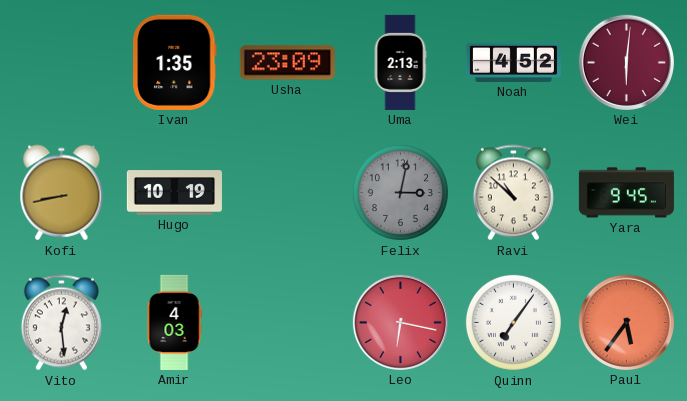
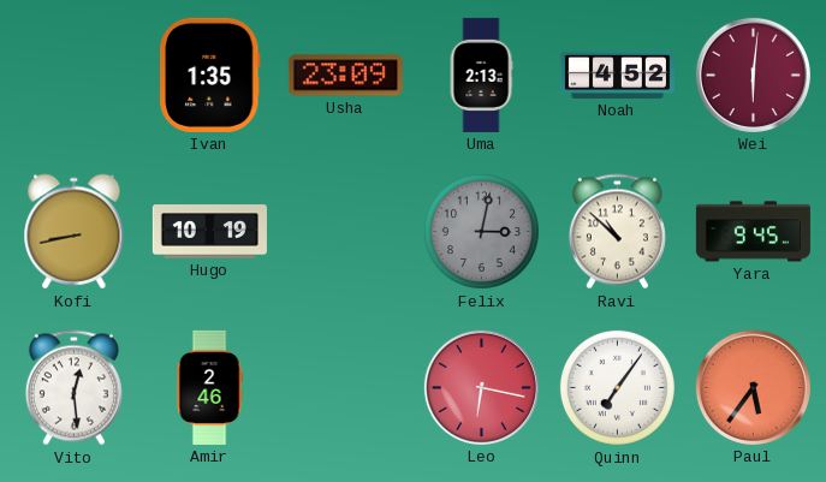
Amir: 4:03 -> 2:46 (209, 387)
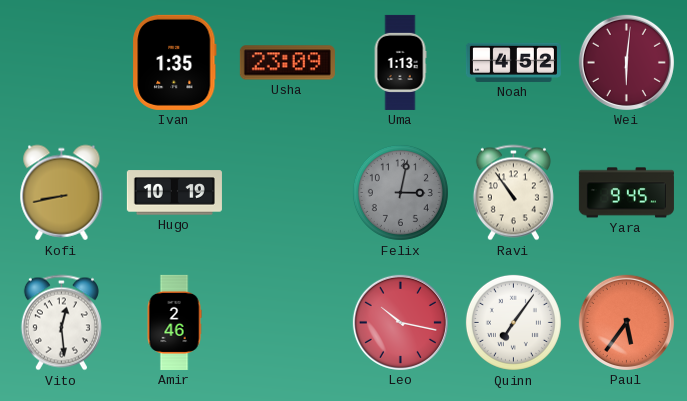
Uma: 2:13 -> 1:13 (400, 62)
Ravi: 10:52 -> 10:54 (513, 193)
Leo: 6:17 -> 10:17 (400, 322)
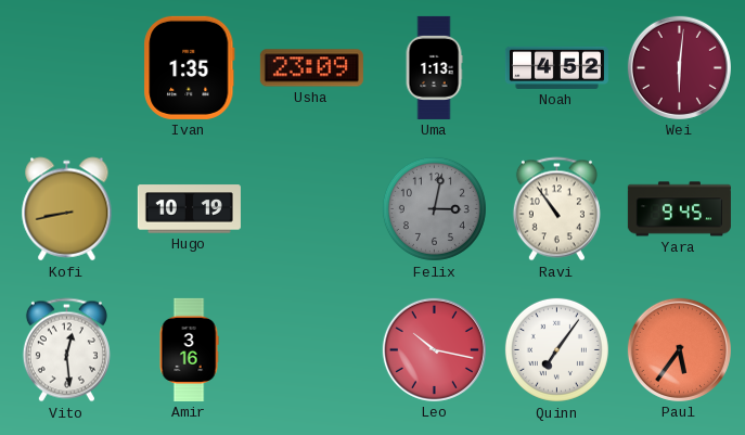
Amir: 2:46 -> 3:16 (189, 349)
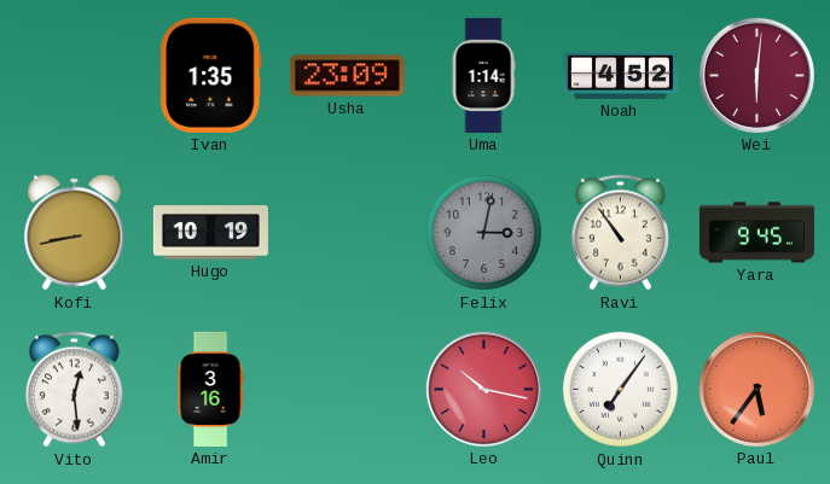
Uma: 1:13 -> 1:14 (483, 75)
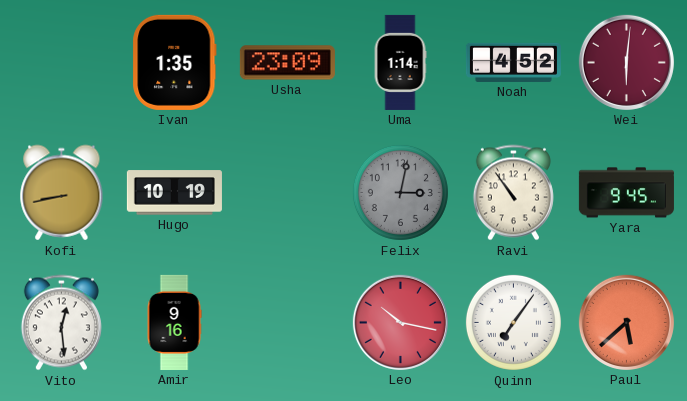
Amir: 3:16 -> 9:16 (174, 322)
Paul: 5:36 -> 5:38 (626, 322)
